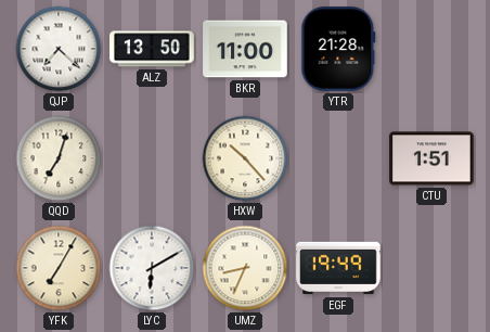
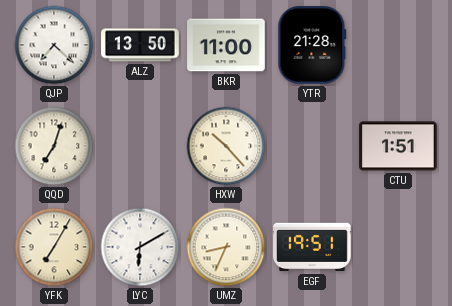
EGF: 19:49 -> 19:51 (312, 247)
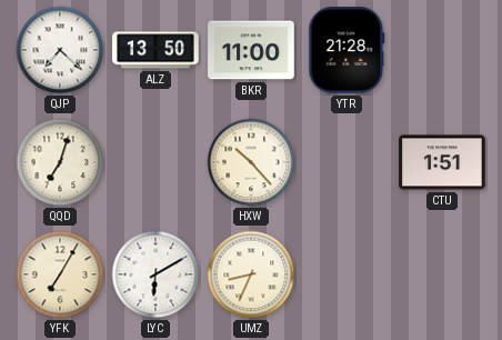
EGF: 19:51 -> none (312, 247)
